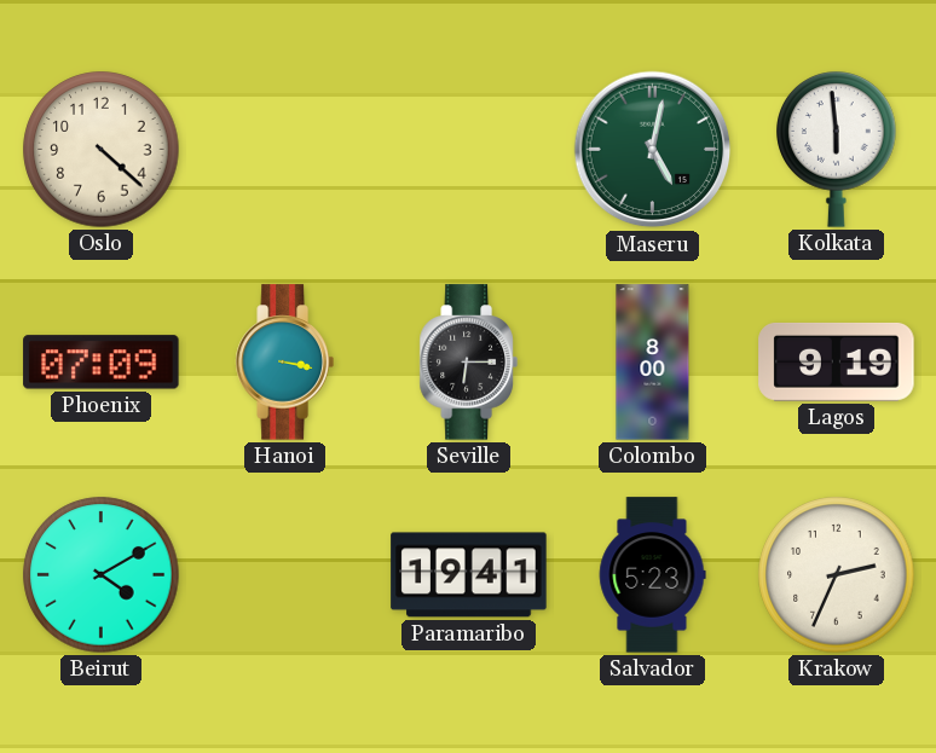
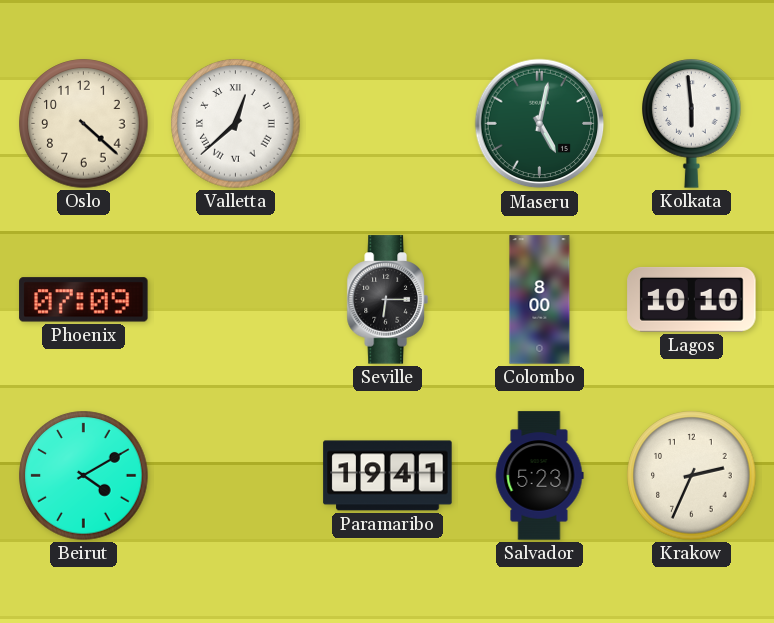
Valletta: none -> 12:38 (236, 124)
Hanoi: 3:17 -> none (284, 363)
Lagos: 9:19 -> 10:10 (692, 299)
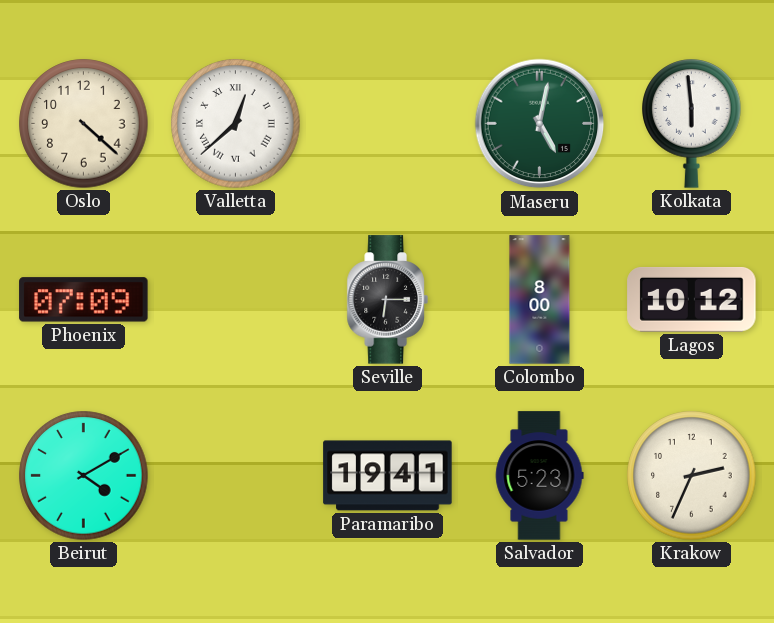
Lagos: 10:10 -> 10:12 (692, 299)
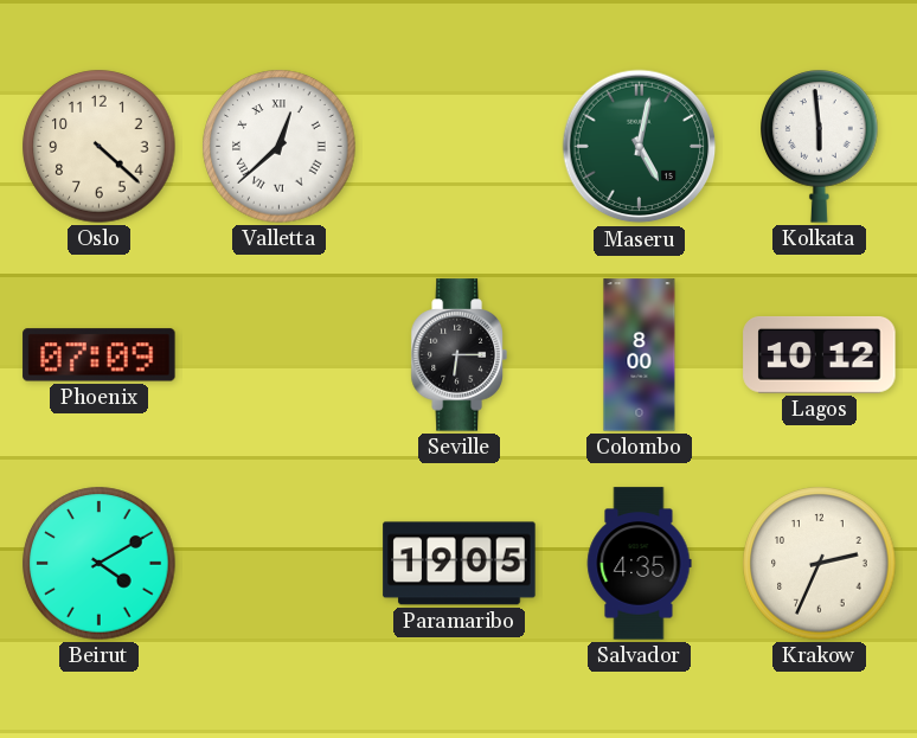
Paramaribo: 19:41 -> 19:05 (460, 564)
Salvador: 5:23 -> 4:35 (639, 564)
